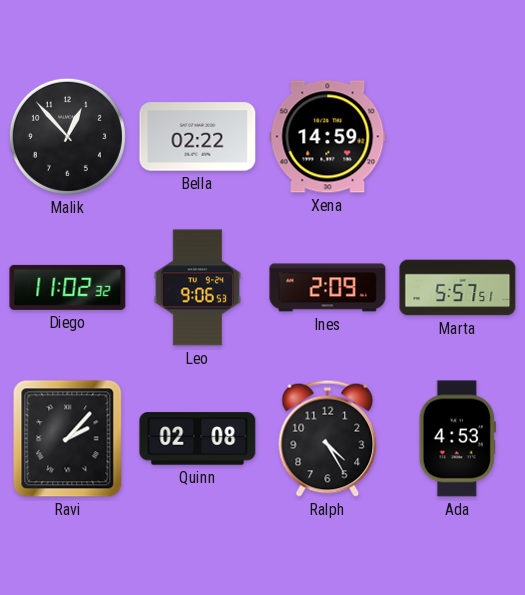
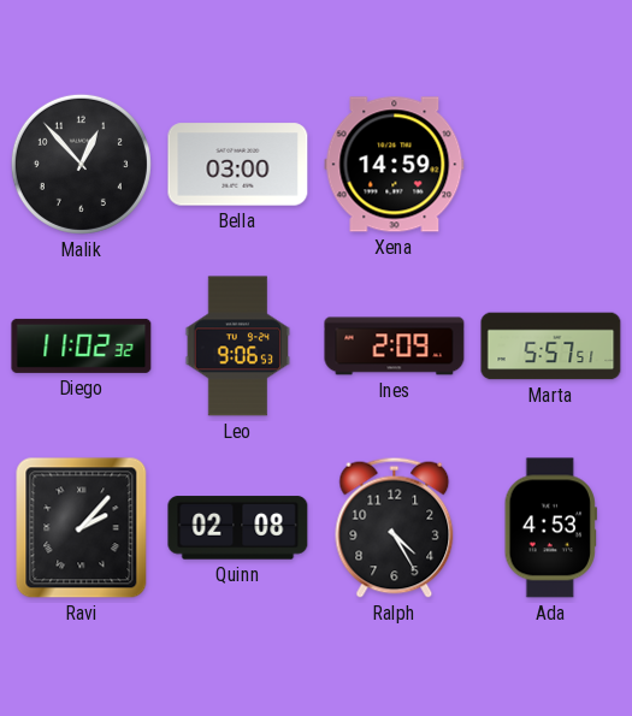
Bella: 02:22 -> 03:00 (238, 165)
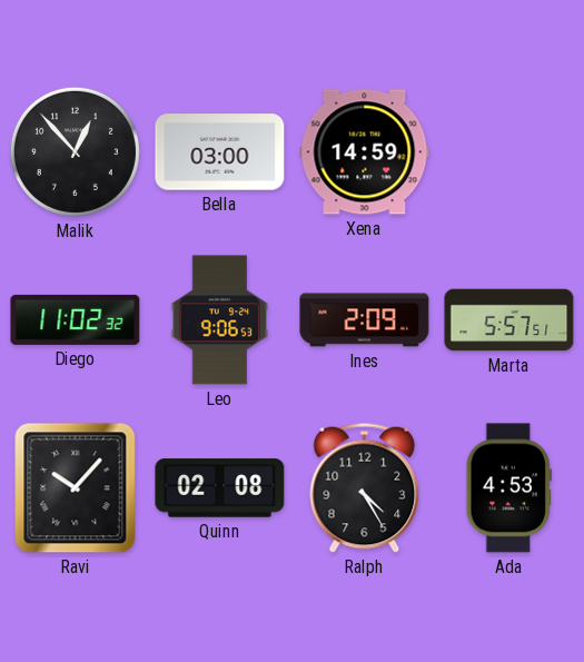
Ravi: 2:07 -> 10:07 (76, 488)
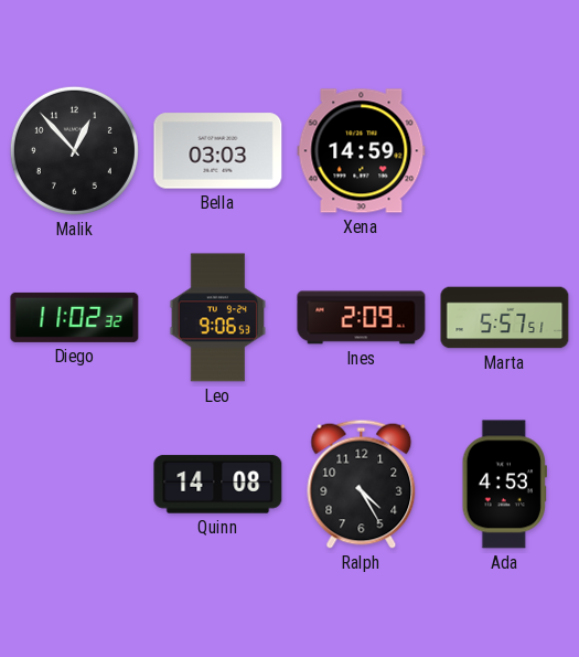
Bella: 03:00 -> 03:03 (218, 151)
Ravi: 10:07 -> none (76, 488)
Quinn: 02:08 -> 14:08 (218, 485)
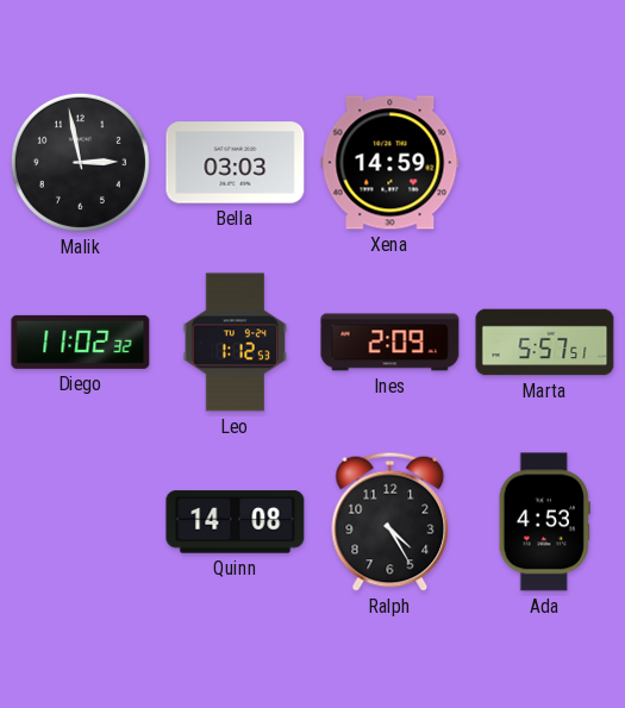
Malik: 12:53 -> 2:58 (80, 162)
Leo: 9:06 -> 1:12 (236, 343)
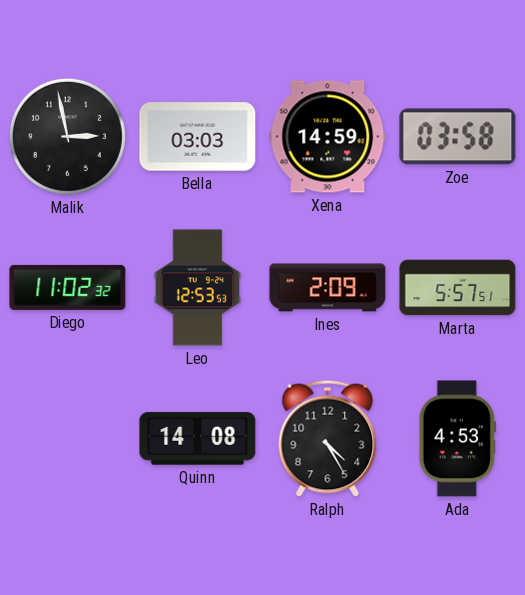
Zoe: none -> 03:58 (458, 137)
Leo: 1:12 -> 12:53 (198, 288)
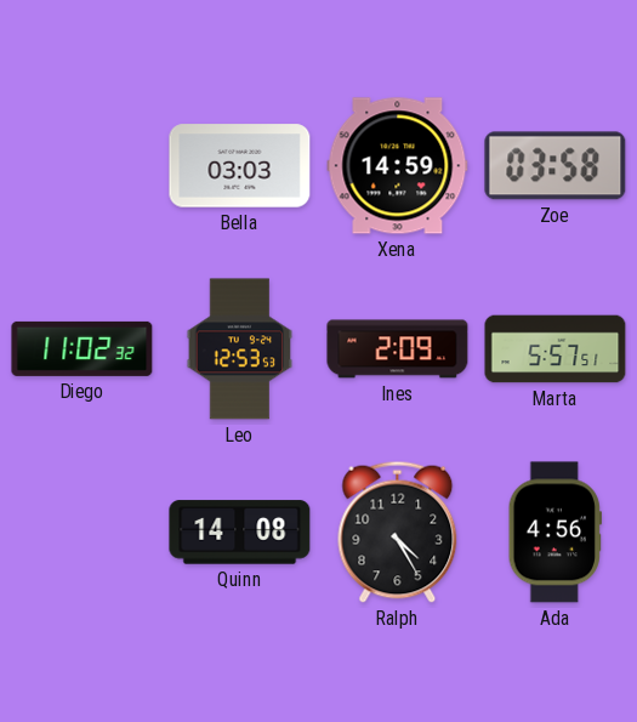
Malik: 2:58 -> none (67, 136)
Ada: 4:53 -> 4:56 (554, 533)
